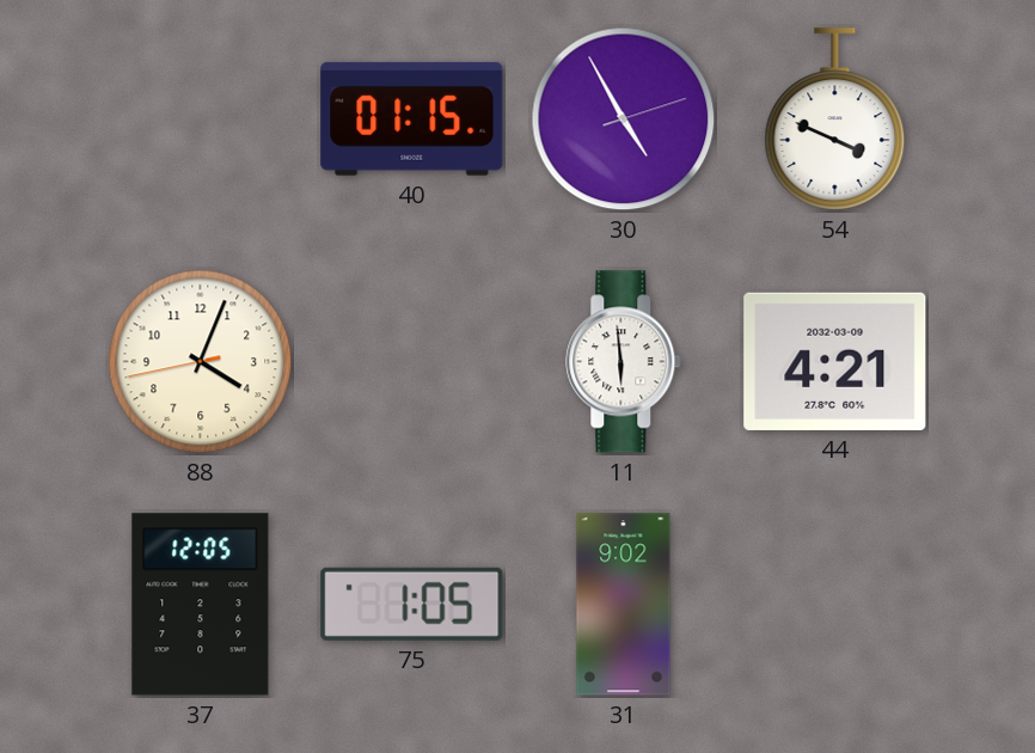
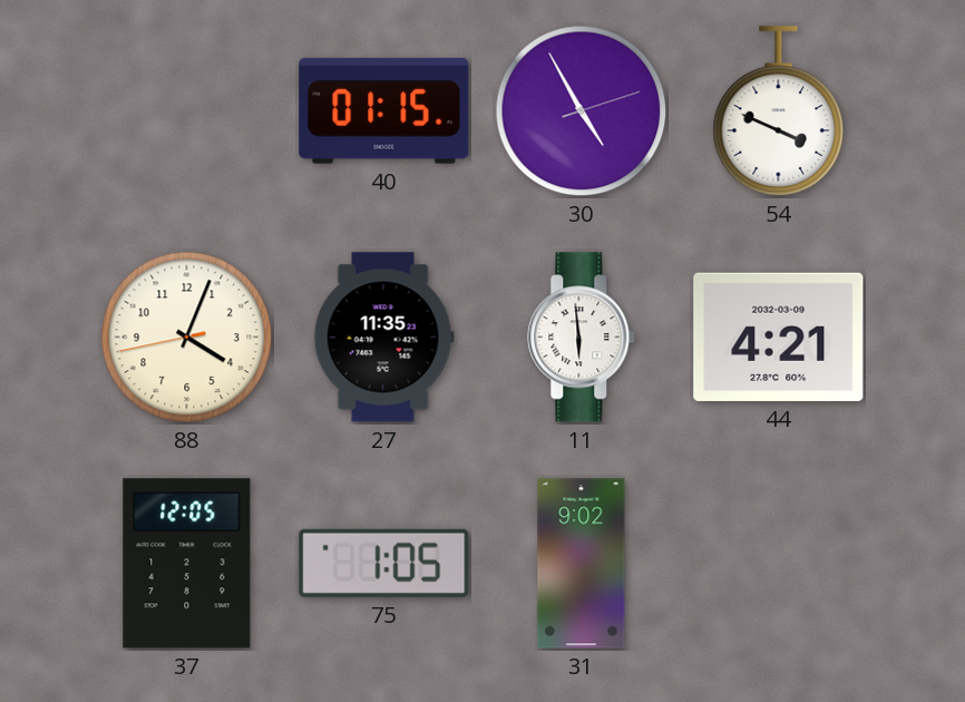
27: none -> 11:35 (383, 338)
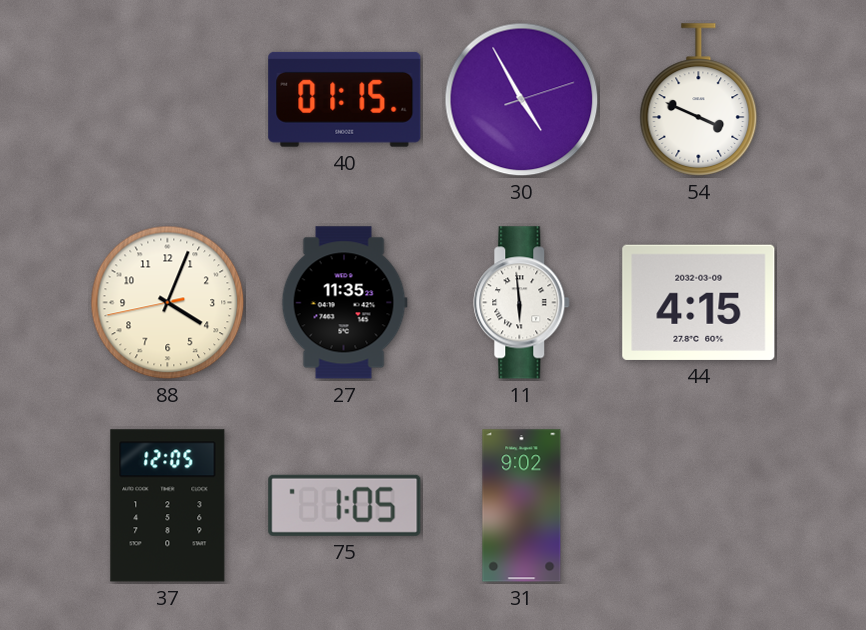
44: 4:21 -> 4:15 (699, 302)
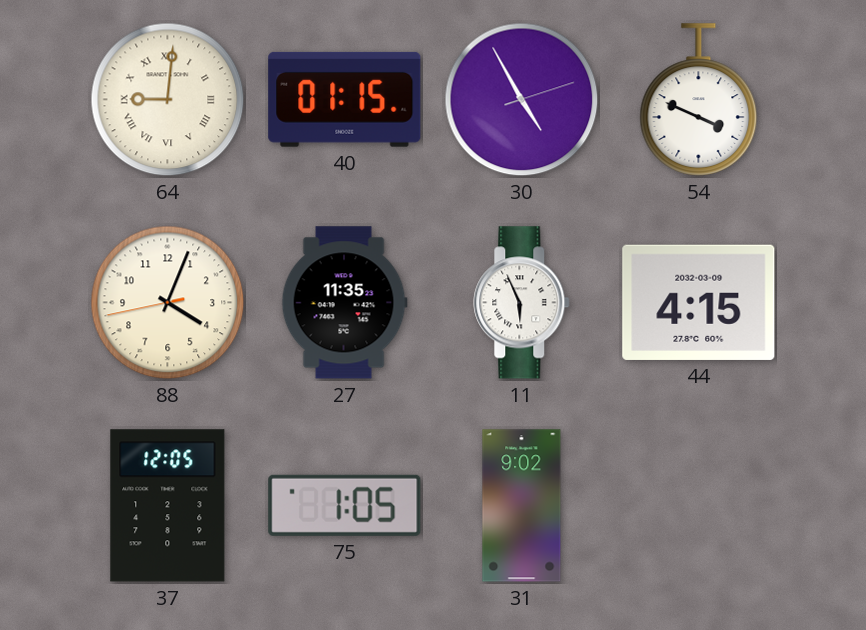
64: none -> 9:01 (168, 100)
11: 5:59 -> 5:56 (522, 303)
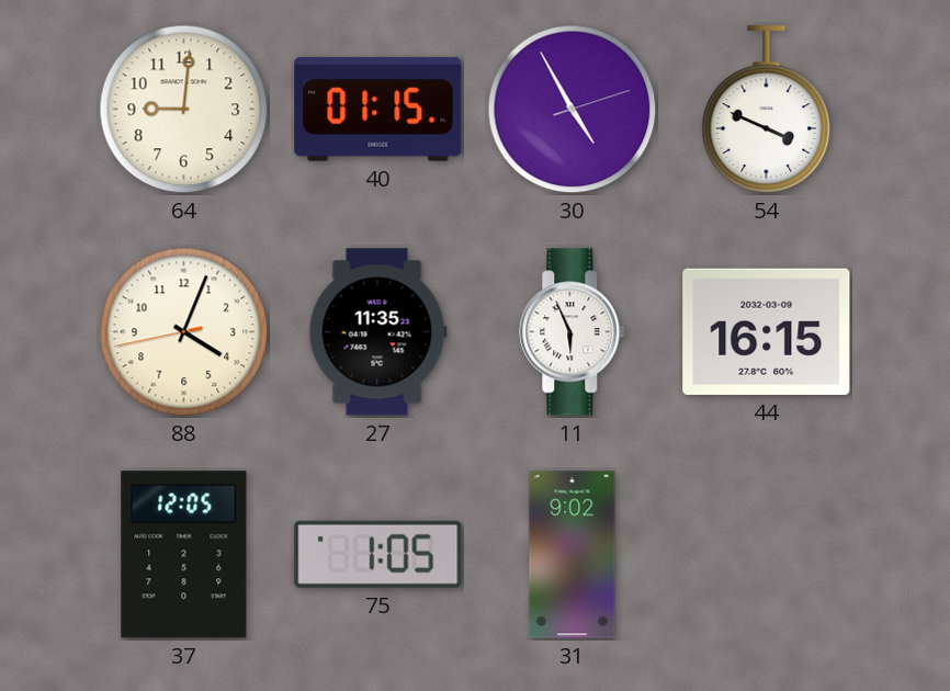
64 numerals: Roman -> Arabic (184, 110)
44: 4:15 -> 16:15 (767, 331)
